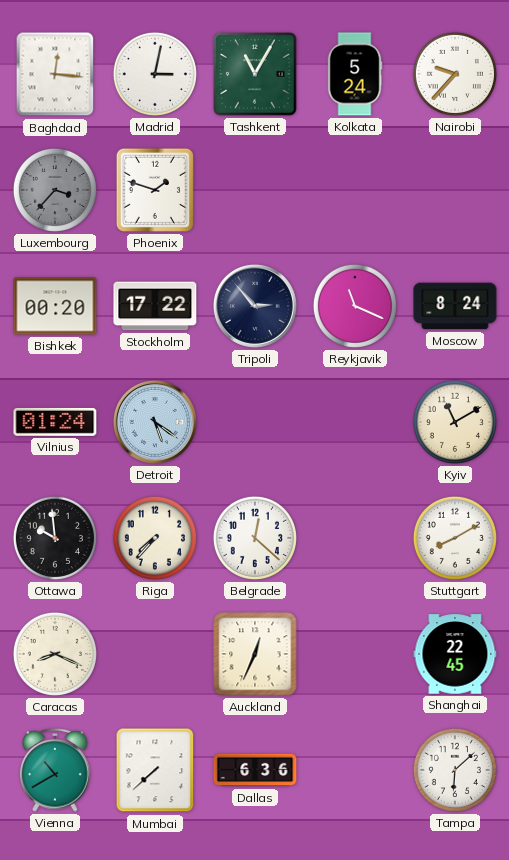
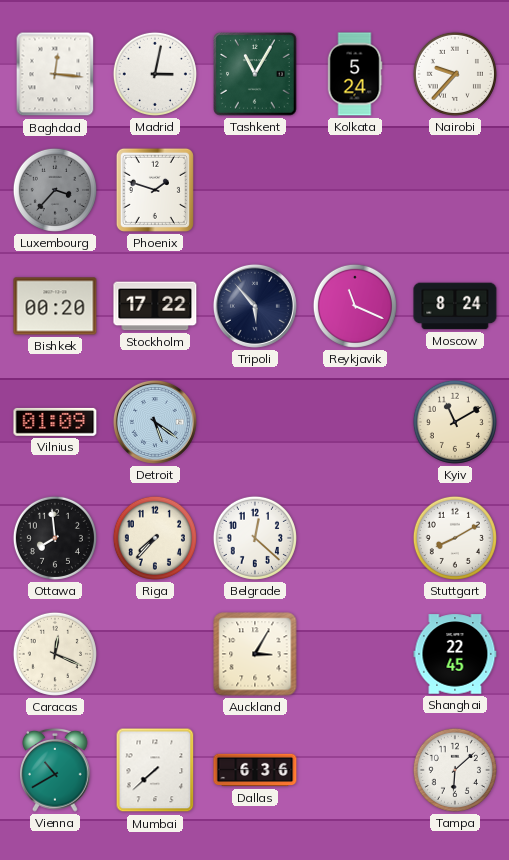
Tripoli: 2:53 -> 5:53 (255, 306)
Vilnius: 01:24 -> 01:09 (55, 422)
Ottawa: 9:59 -> 7:59 (55, 538)
Caracas: 8:19 -> 12:19 (55, 654)
Auckland: 12:34 -> 3:05 (255, 654)
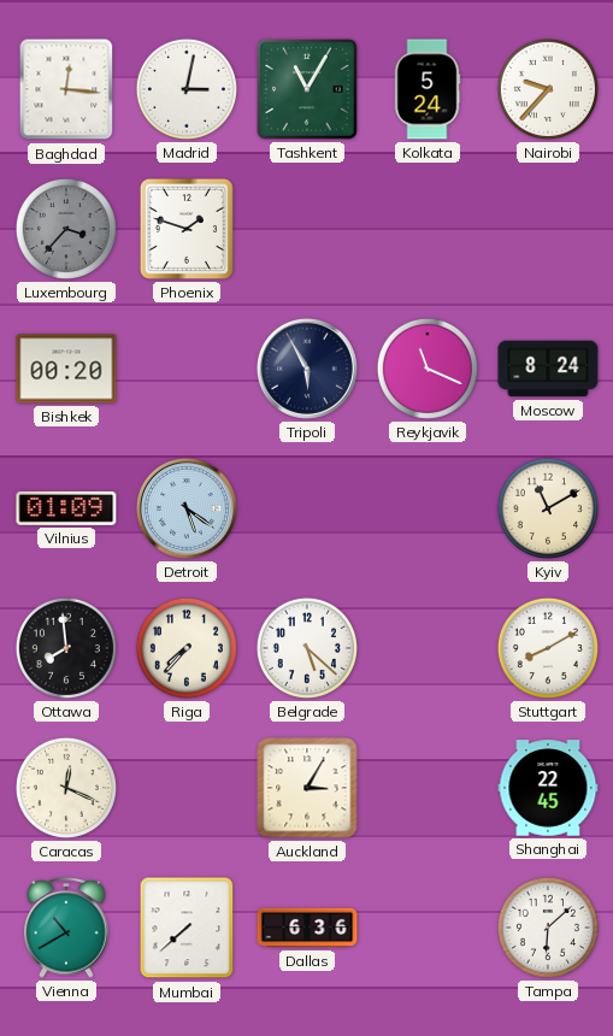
Stockholm: 17:22 -> none (155, 306)
Tripoli: 5:53 -> 5:55 (307, 369)
Belgrade: 12:22 -> 5:22 (307, 648)
